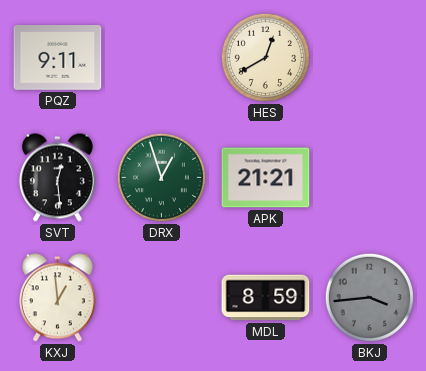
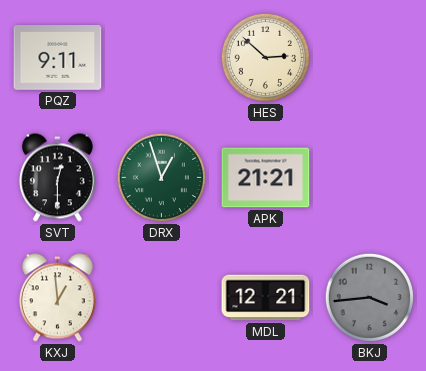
HES: 12:40 -> 2:52 (265, 57)
SVT: 12:29 -> 12:30 (57, 178)
MDL: 8:59 -> 12:21 (266, 298)
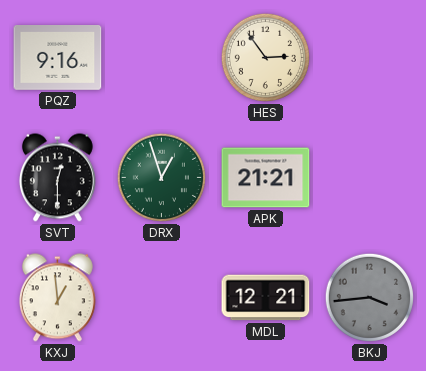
PQZ: 9:11 -> 9:16 (58, 58)
HES: 2:52 -> 2:54 (265, 57)
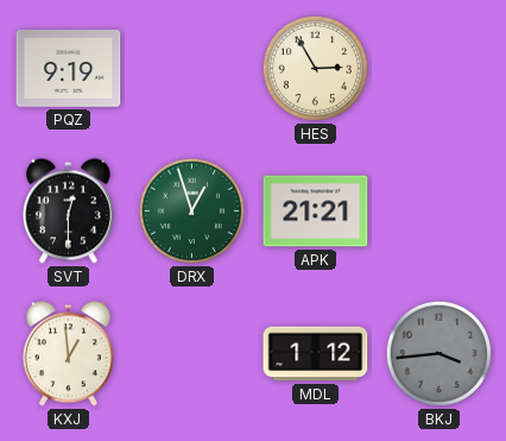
PQZ: 9:16 -> 9:19 (69, 69)
HES: 2:54 -> 2:55 (315, 68)
MDL: 12:21 -> 1:12 (316, 354)
